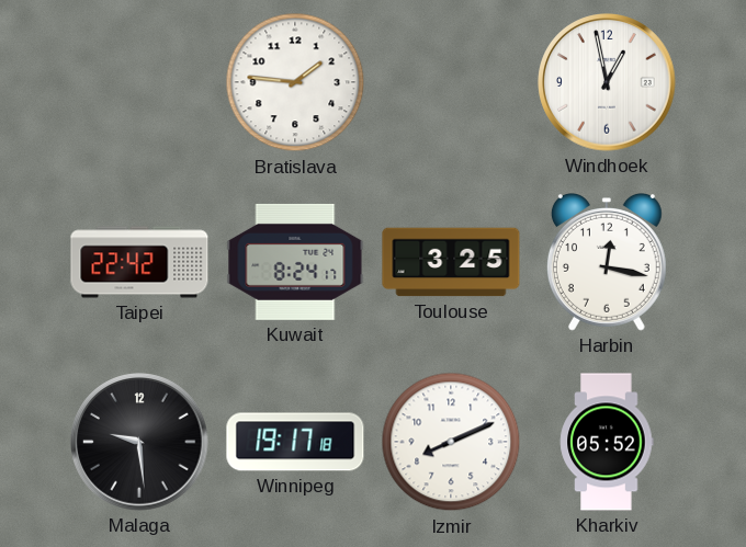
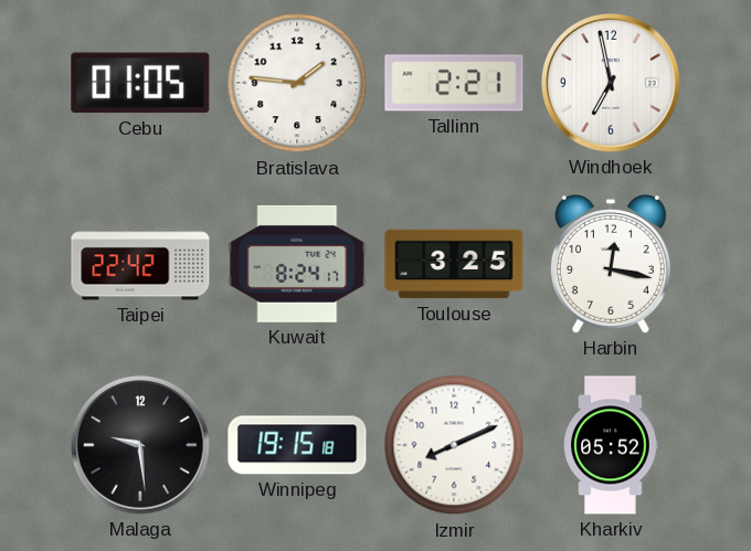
Cebu: none -> 01:05 (140, 83)
Tallinn: none -> 2:21 (454, 83)
Windhoek: 12:58 -> 6:58 (611, 83)
Winnipeg: 19:17 -> 19:15 (297, 445)
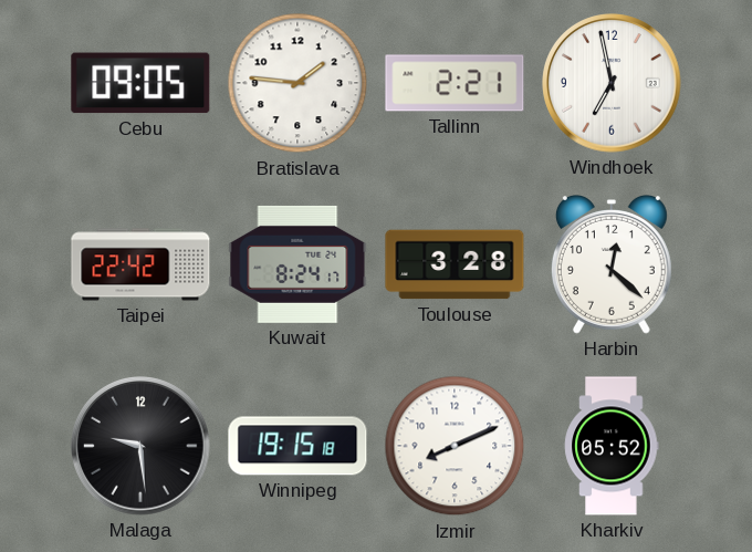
Cebu: 01:05 -> 09:05 (140, 83)
Toulouse: 3:25 -> 3:28 (455, 264)
Harbin: 12:17 -> 12:22 (612, 265)
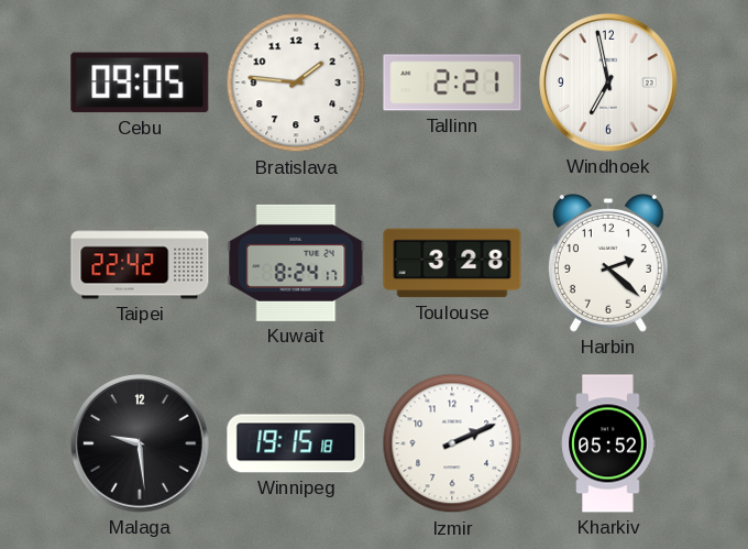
Harbin: 12:22 -> 2:22 (608, 264)
Izmir: 8:11 -> 2:11 (452, 443)
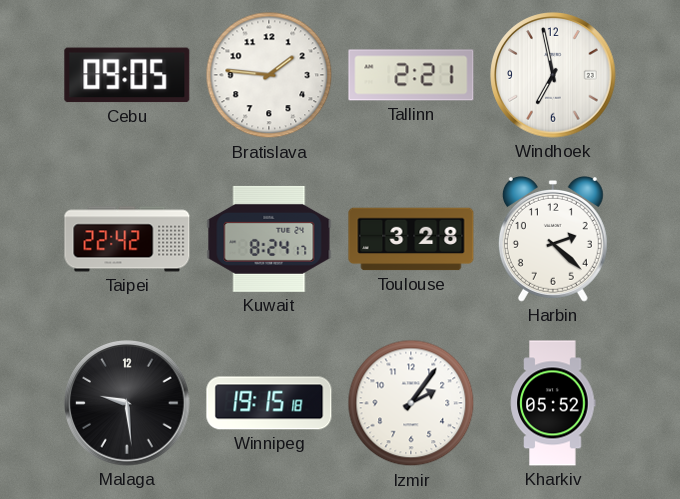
Izmir: 2:11 -> 2:06 (411, 403)
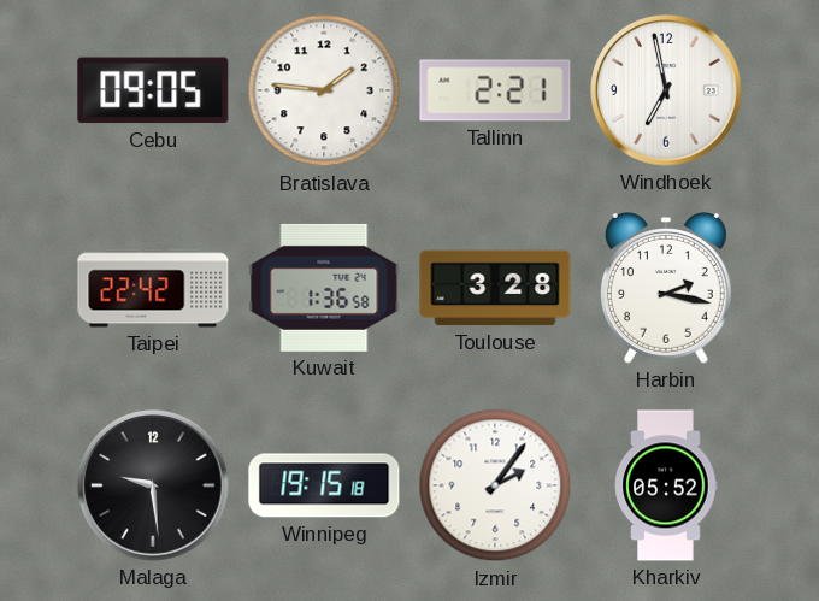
Kuwait: 8:24 -> 1:36 (324, 288)
Harbin: 2:22 -> 2:17 (666, 289)
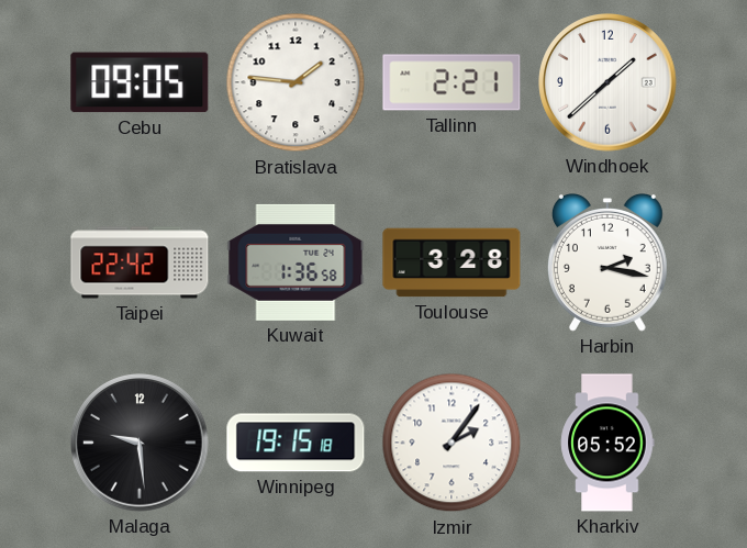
Windhoek: 6:58 -> 1:38 (607, 82)
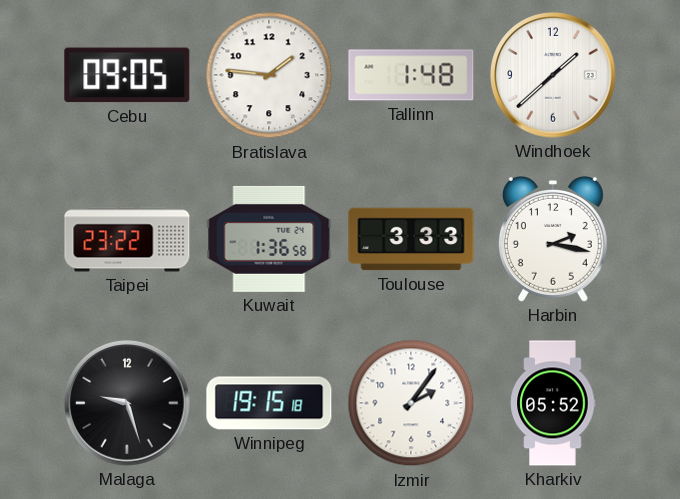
Tallinn: 2:21 -> 1:48 (411, 75)
Taipei: 22:42 -> 23:22 (127, 239)
Toulouse: 3:28 -> 3:33 (411, 239)
Malaga: 9:29 -> 9:27 (127, 403)
